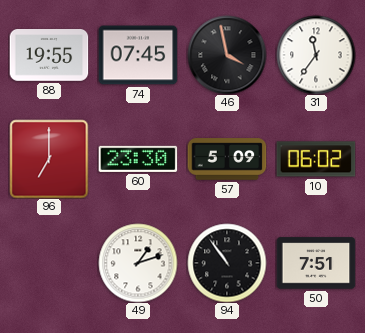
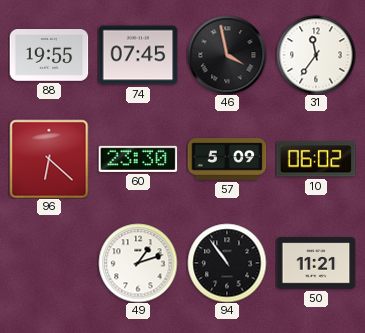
96: 7:00 -> 6:22 (49, 159)
50: 7:51 -> 11:21 (316, 263)
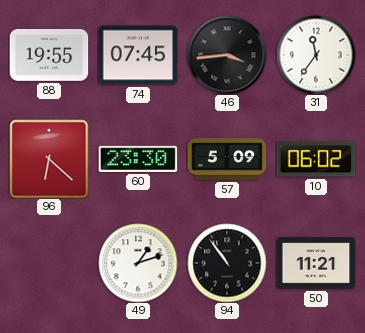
46: 3:58 -> 3:44 (227, 55)
